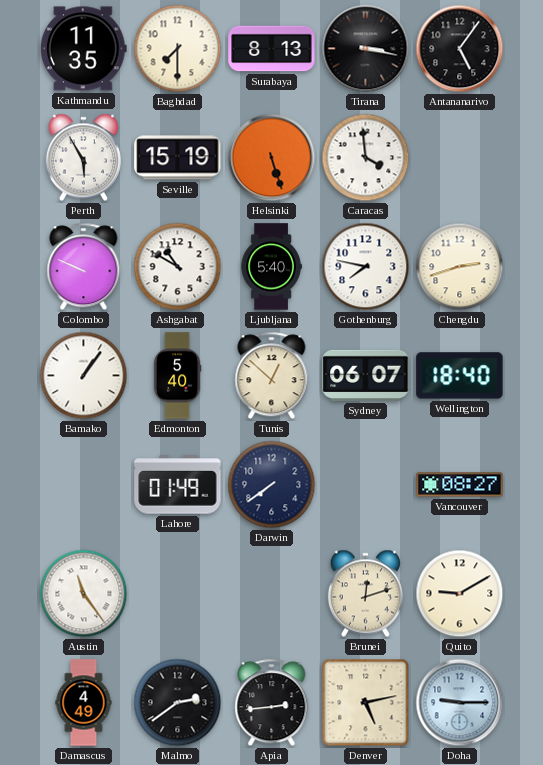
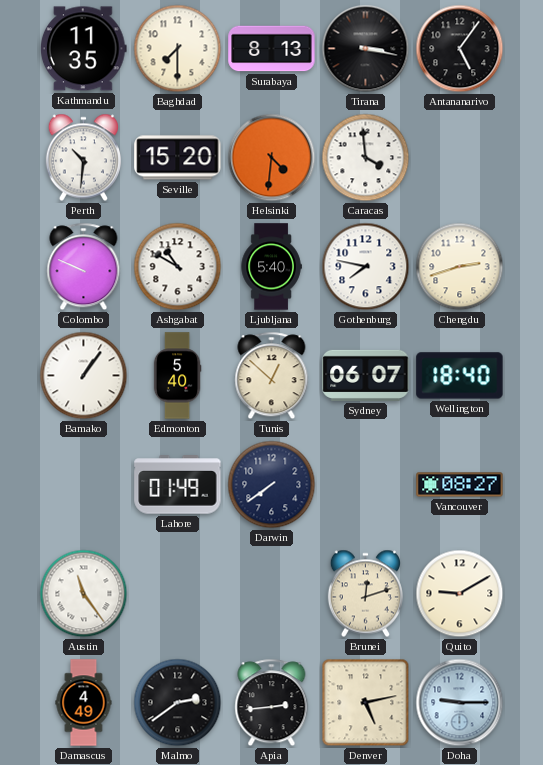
Perth: 5:55 -> 10:31 (83, 158)
Seville: 15:19 -> 15:20 (178, 158)
Helsinki: 5:27 -> 4:31 (272, 158)
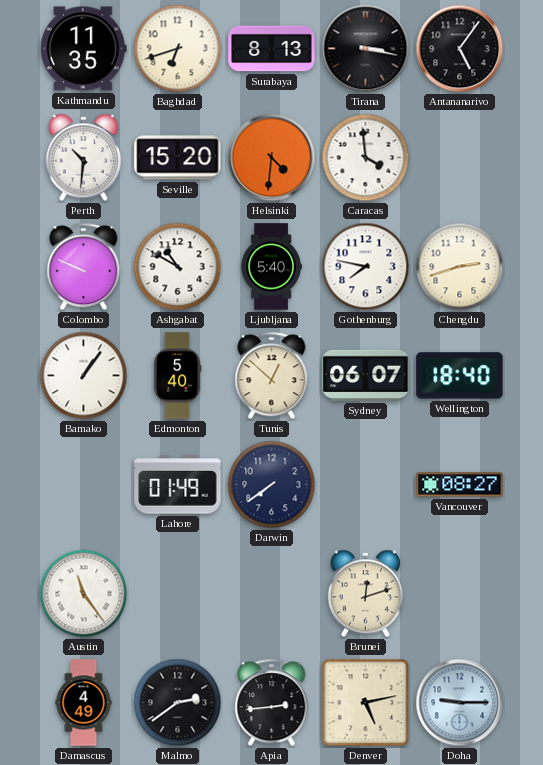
Baghdad: 7:30 -> 6:42 (178, 49)
Quito: 9:10 -> none (460, 594)
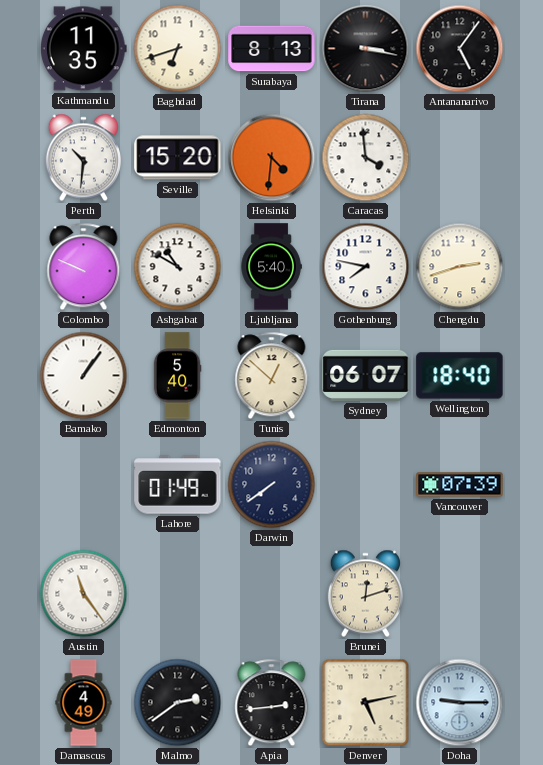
Vancouver: 08:27 -> 07:39 (460, 485)
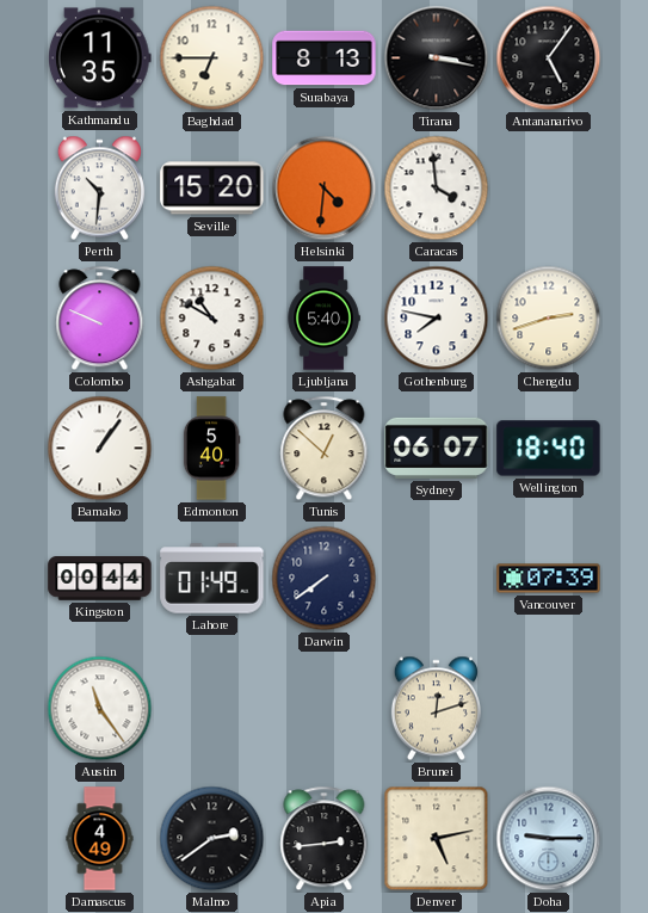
Baghdad: 6:42 -> 6:45 (212, 58)
Kingston: none -> 00:44 (100, 579)
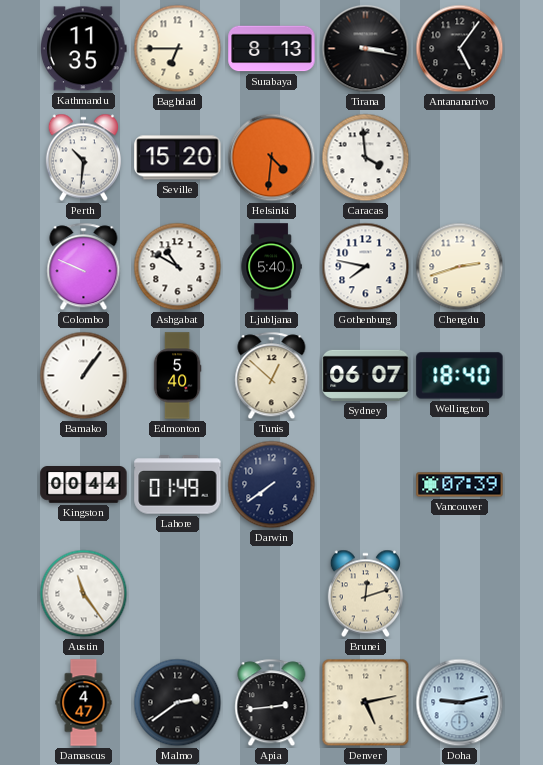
Damascus: 4:49 -> 4:47 (84, 703)
Doha: 9:15 -> 9:13 (460, 703)
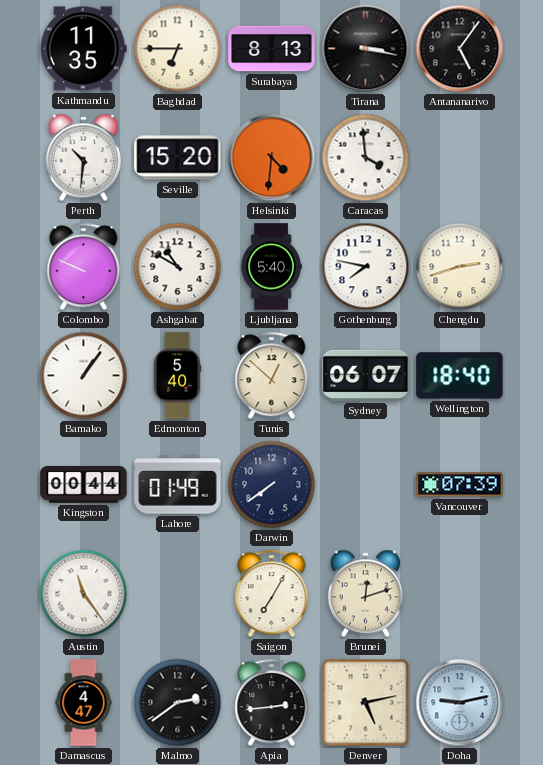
Saigon: none -> 7:05 (272, 594)
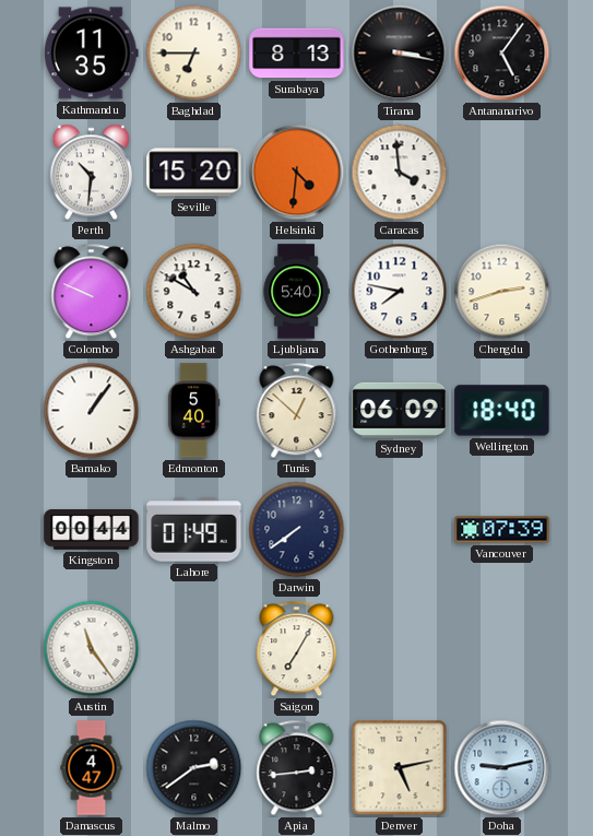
Sydney: 06:07 -> 06:09 (400, 410)
Brunei: 12:12 -> none (365, 594)
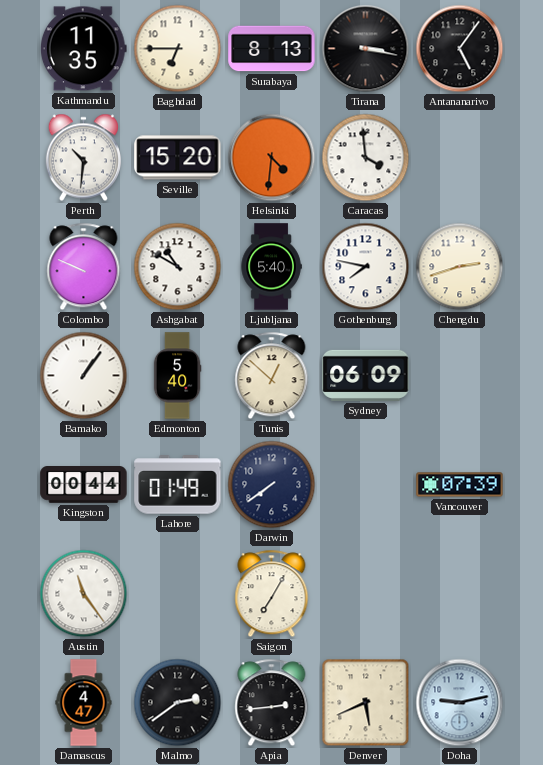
Wellington: 18:40 -> none (502, 411)
Denver: 5:13 -> 5:41 (366, 703)
